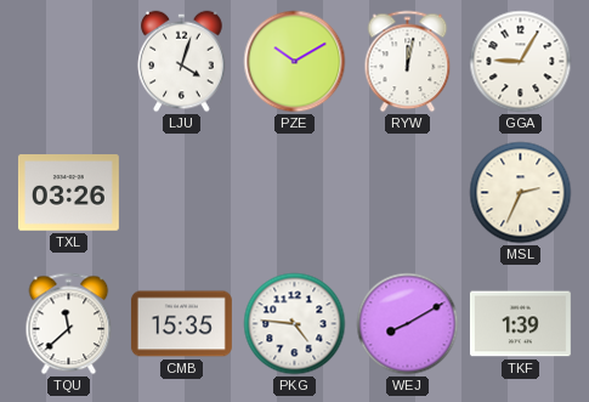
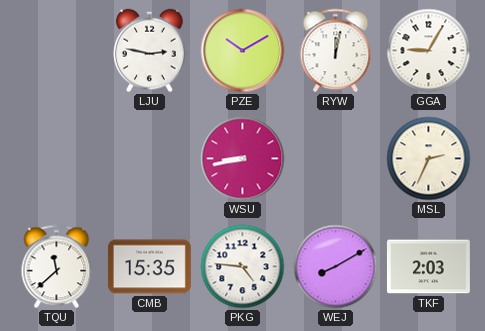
LJU: 4:03 -> 2:47 (150, 51)
TXL: 03:26 -> none (68, 193)
WSU: none -> 8:43 (243, 159)
TKF: 1:39 -> 2:03 (428, 267)
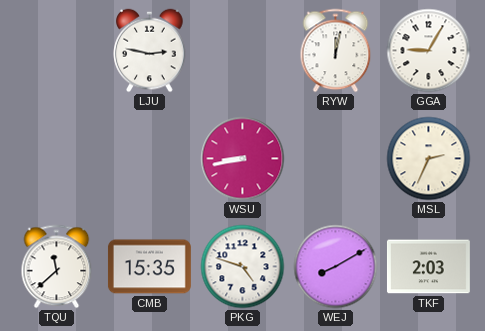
PZE: 10:10 -> none (243, 51)
PKG: 4:46 -> 4:48 (243, 267)
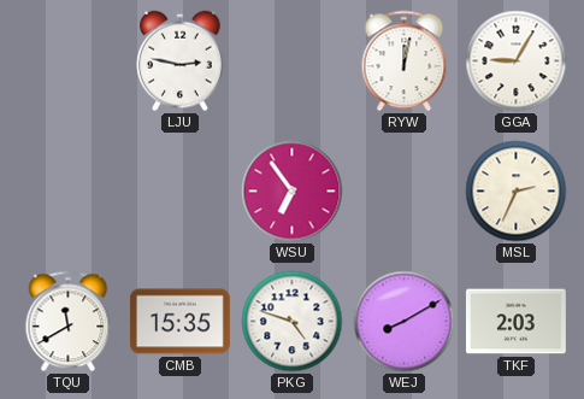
WSU: 8:43 -> 6:54 (293, 192)
TQU: 11:38 -> 11:40 (69, 322)
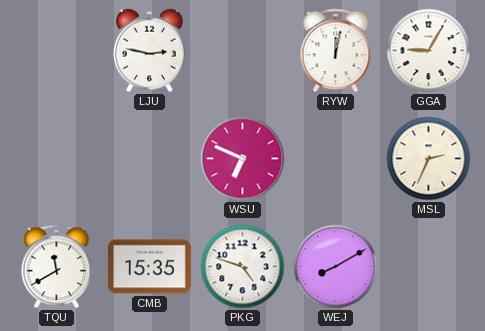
WSU: 6:54 -> 6:49 (243, 159)
TKF: 2:03 -> none (515, 322)
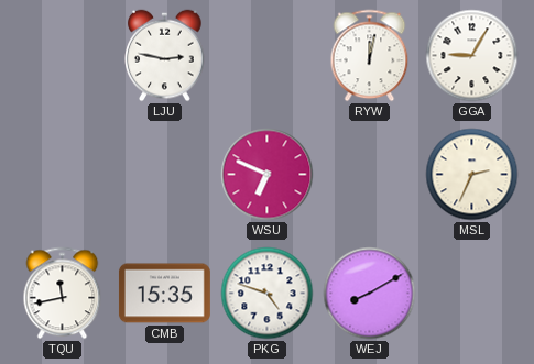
TQU: 11:40 -> 11:43 (63, 294)
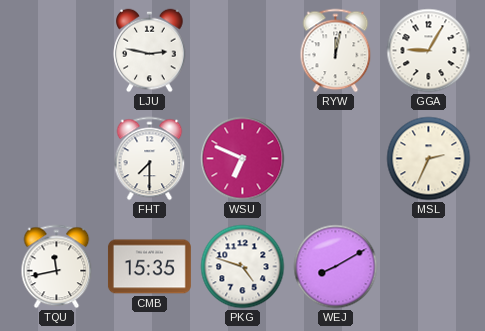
FHT: none -> 7:30 (150, 159)
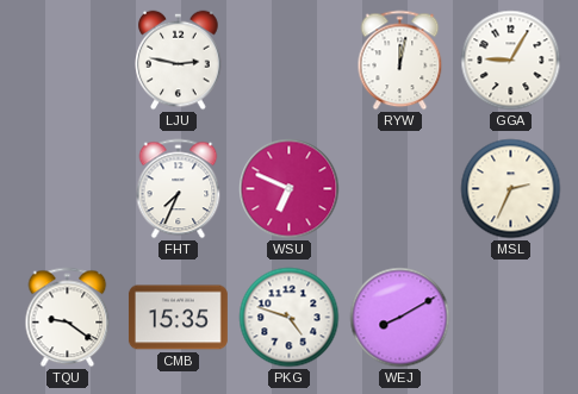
FHT: 7:30 -> 7:34 (179, 189)
TQU: 11:43 -> 9:21 (68, 318)
